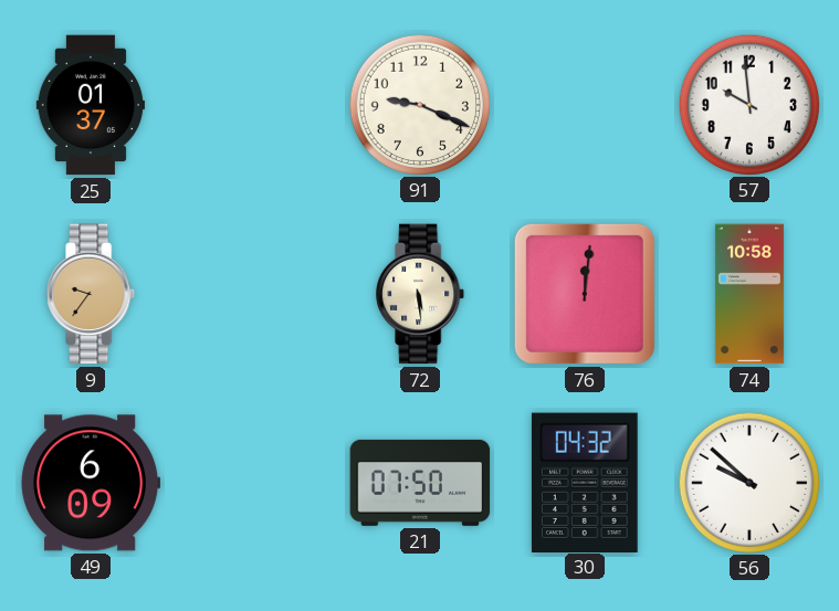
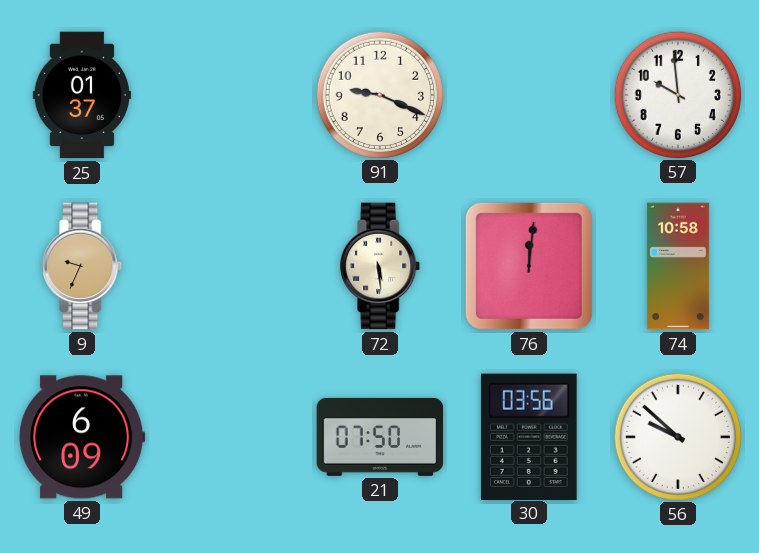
9: 9:36 -> 9:34 (83, 266)
30: 04:32 -> 03:56 (529, 436)
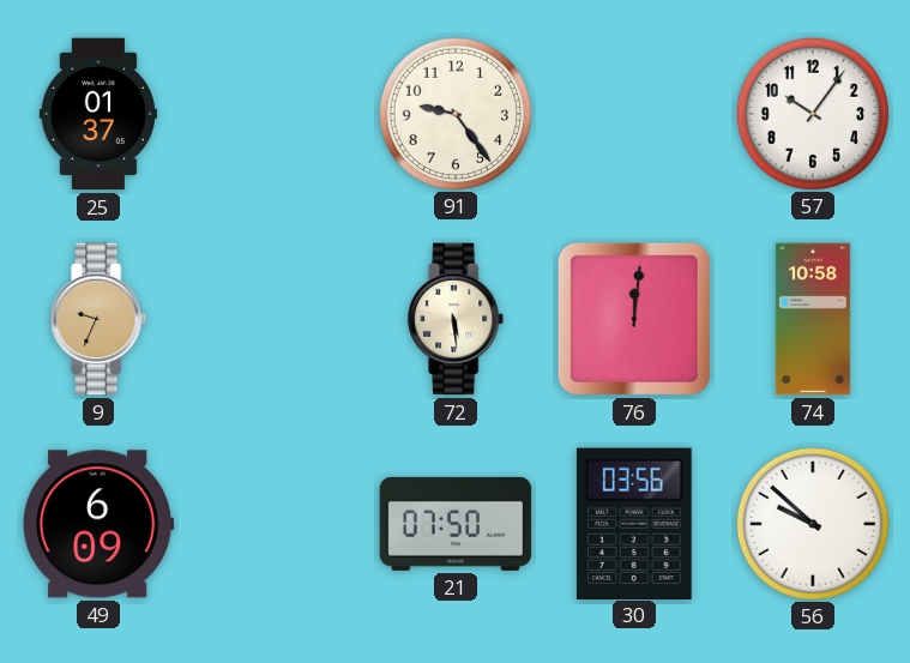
91: 9:19 -> 9:24 (454, 113)
57: 9:59 -> 10:06 (812, 113)
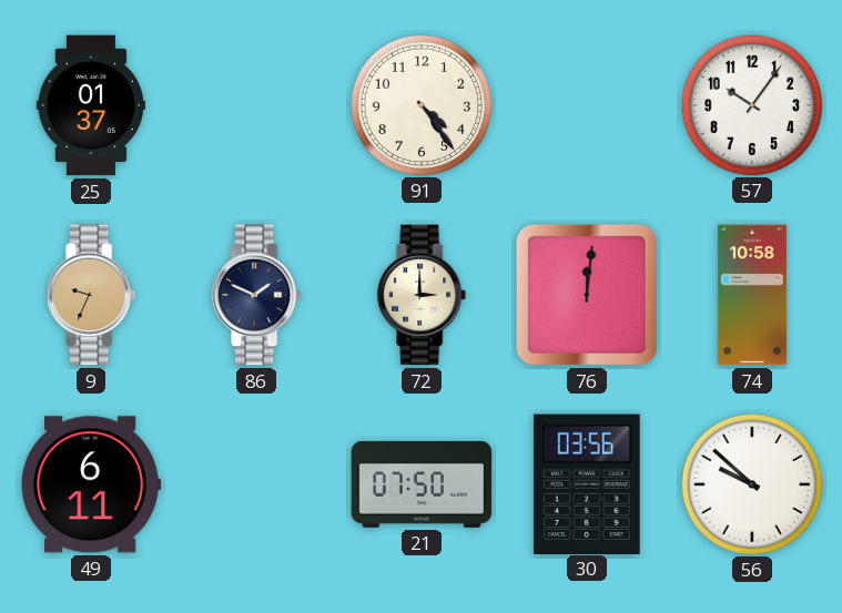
91: 9:24 -> 4:24 (420, 104)
86: none -> 1:49 (257, 295)
72: 5:29 -> 3:00 (423, 295)
49: 6:09 -> 6:11 (91, 484)
